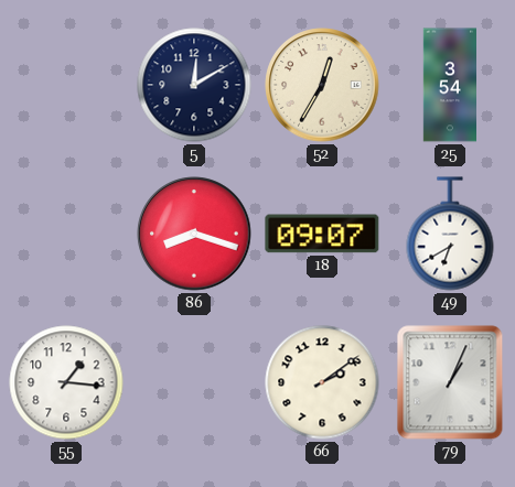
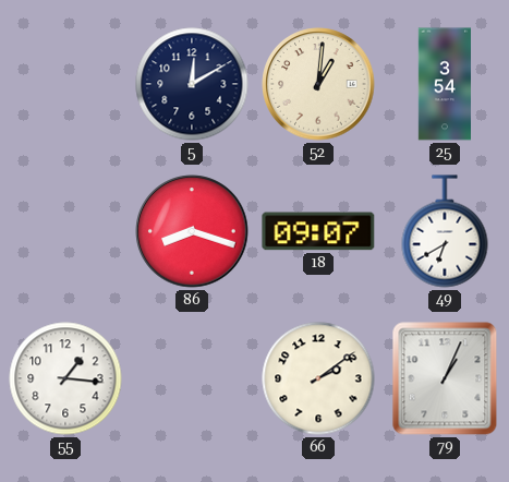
52: 12:35 -> 1:01 (318, 84)
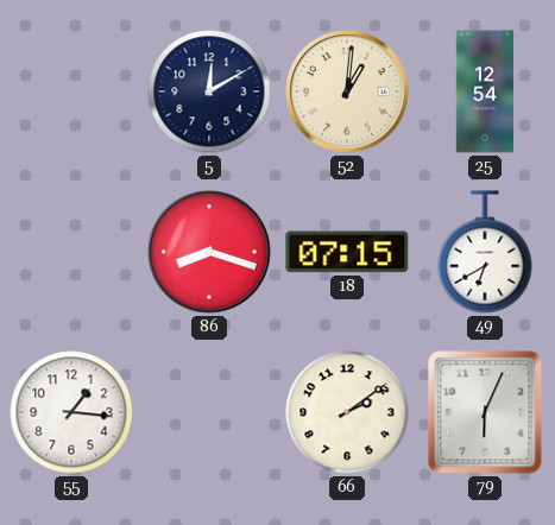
25: 3:54 -> 12:54 (484, 91)
18: 09:07 -> 07:15 (347, 252)
79: 1:04 -> 6:04 (485, 412)
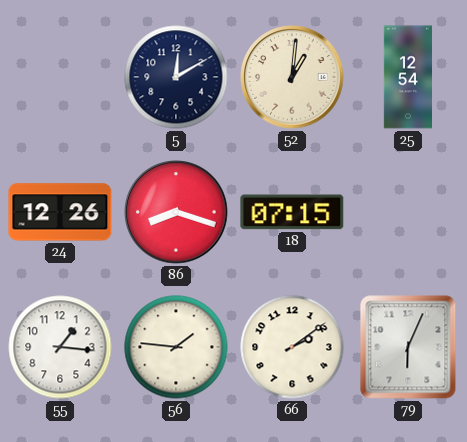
24: none -> 12:26 (60, 212)
49: 6:40 -> none (485, 252)
56: none -> 1:46 (176, 347)
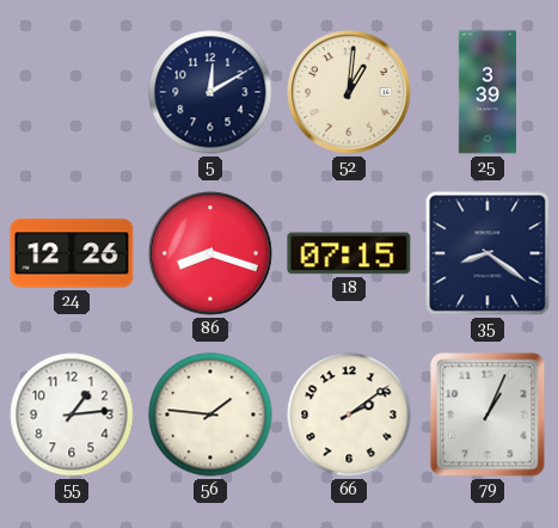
25: 12:54 -> 3:39 (486, 92)
35: none -> 8:21 (488, 253)
55: 1:16 -> 1:14 (72, 415)
79: 6:04 -> 1:04 (488, 415)
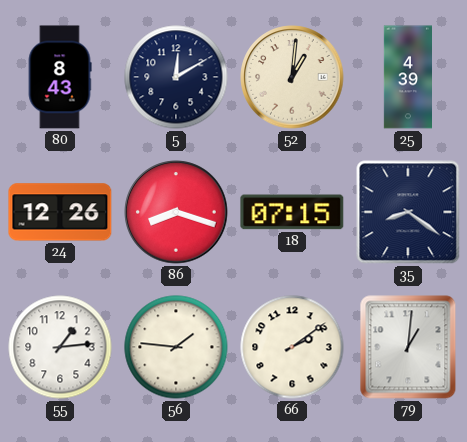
80: none -> 8:43 (60, 77)
25: 3:39 -> 4:39 (407, 77)
79: 1:04 -> 1:01 (408, 347)
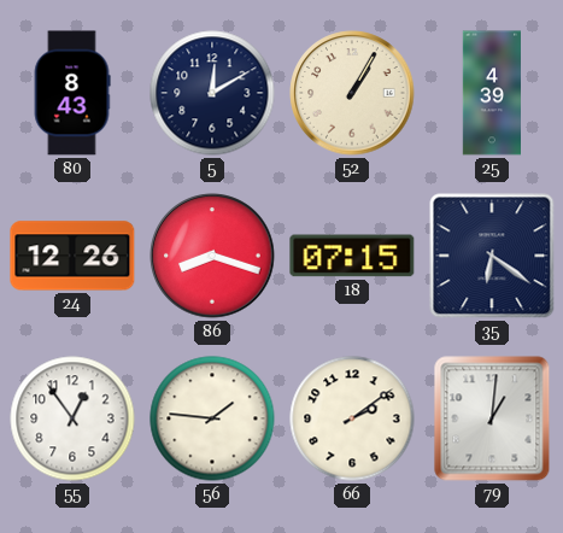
52: 1:01 -> 1:05 (352, 93)
35: 8:21 -> 6:21 (492, 256)
55: 1:14 -> 12:54 (72, 418)
